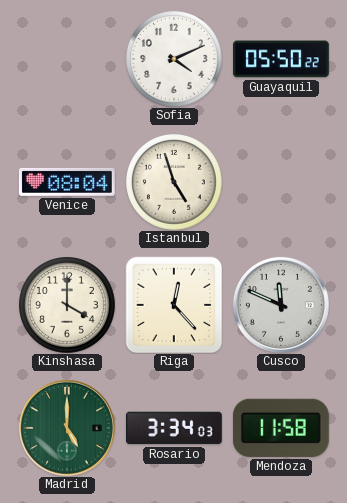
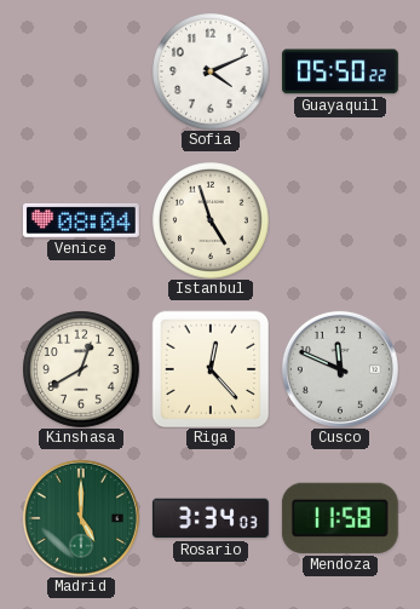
Kinshasa: 4:00 -> 12:40 (81, 369)
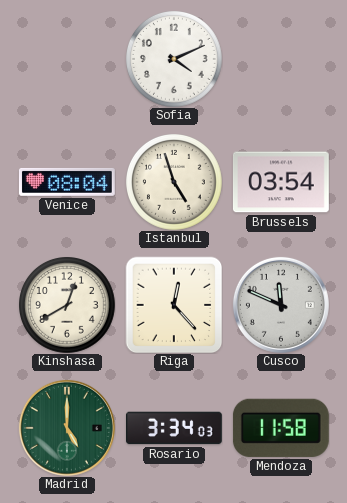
Guayaquil: 05:50 -> none (340, 71)
Brussels: none -> 03:54 (281, 182)
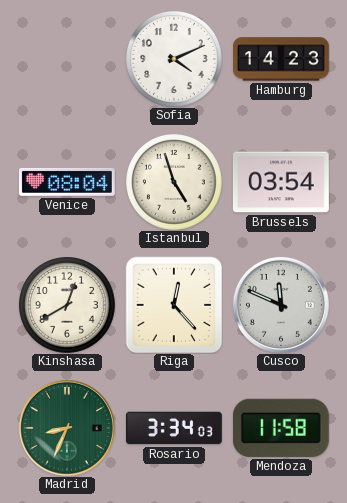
Hamburg: none -> 14:23 (281, 59)
Madrid: 5:00 -> 8:34 (67, 428)
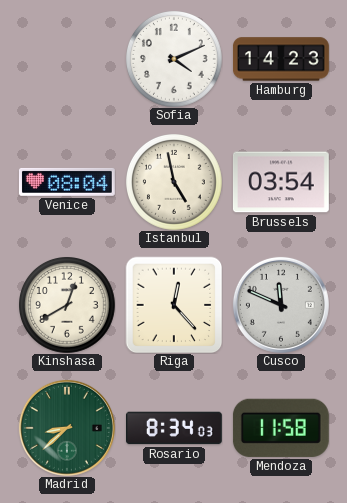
Istanbul: 4:57 -> 4:58 (174, 182)
Madrid: 8:34 -> 8:38 (67, 428)
Rosario: 3:34 -> 8:34 (174, 428)
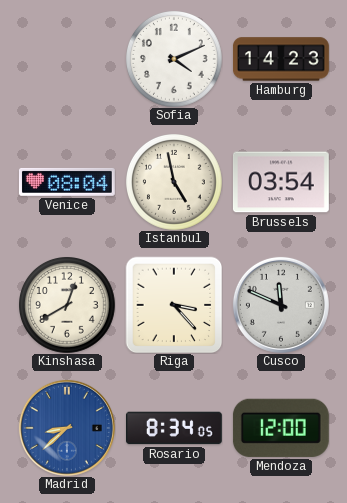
Riga: 12:23 -> 3:23 (174, 305)
Madrid dial: green -> blue (67, 428)
Rosario: 8:34:03 -> 8:34:05 (174, 428)
Mendoza: 11:58 -> 12:00 (281, 428)
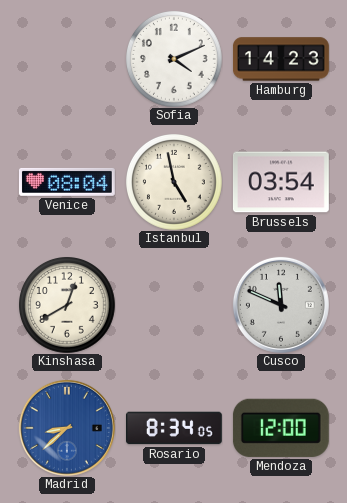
Riga: 3:23 -> none (174, 305)
